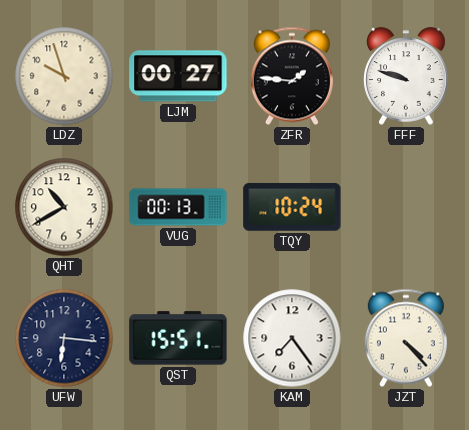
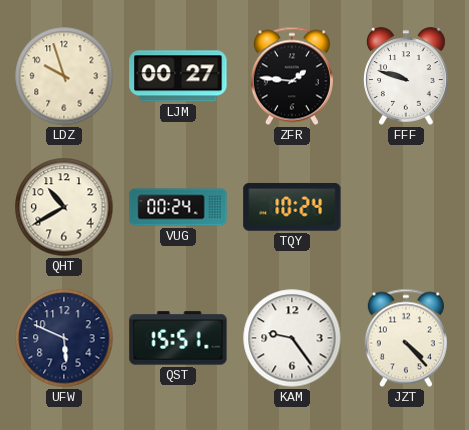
VUG: 00:13 -> 00:24 (178, 207)
UFW: 6:16 -> 5:49 (64, 338)
KAM: 7:24 -> 9:24 (292, 338)
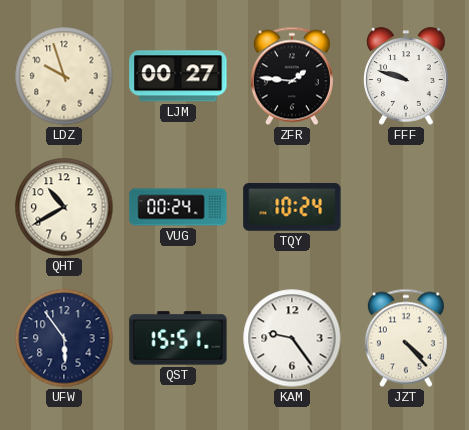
UFW: 5:49 -> 5:54 (64, 338)
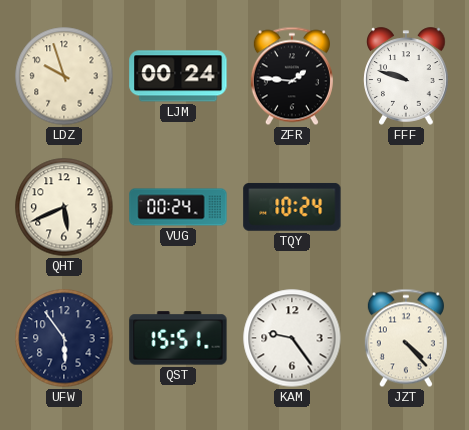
LJM: 00:27 -> 00:24 (178, 76)
QHT: 10:40 -> 5:41 (64, 207)
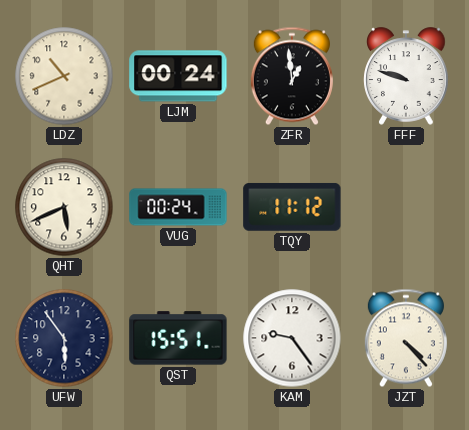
LDZ: 9:57 -> 10:41 (64, 76)
ZFR: 1:46 -> 12:59 (292, 76)
TQY: 10:24 -> 11:12 (292, 207)
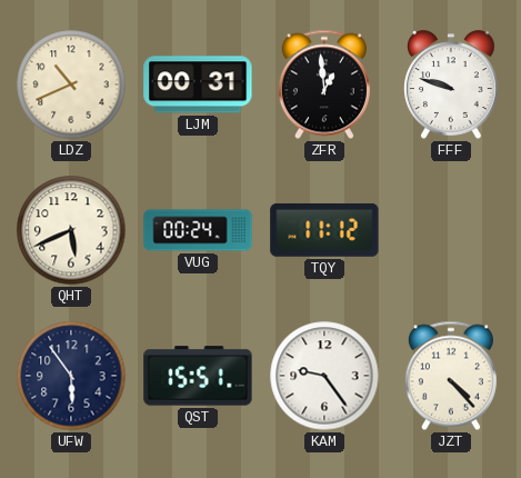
LJM: 00:24 -> 00:31 (198, 84)
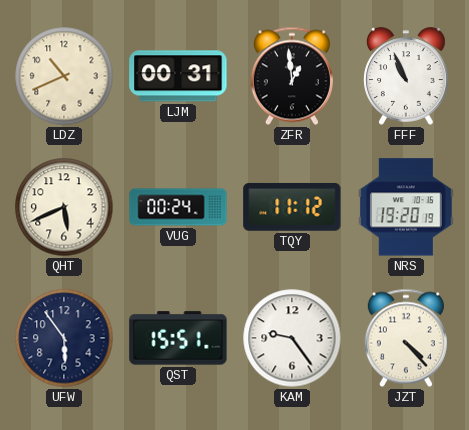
FFF: 9:48 -> 10:56 (406, 76)
NRS: none -> 19:20 (406, 207)
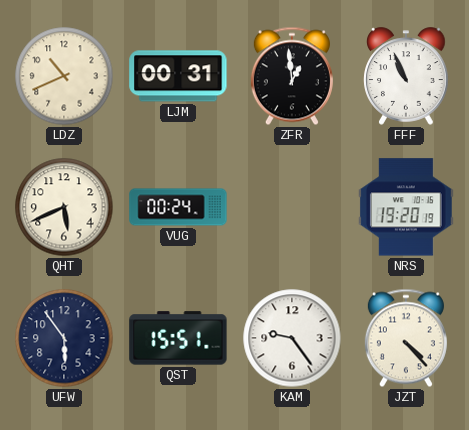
TQY: 11:12 -> none (292, 207)
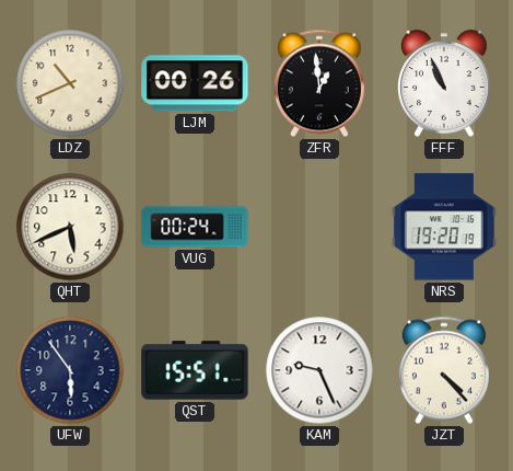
LJM: 00:31 -> 00:26 (195, 83)
KAM: 9:24 -> 9:26 (319, 370)
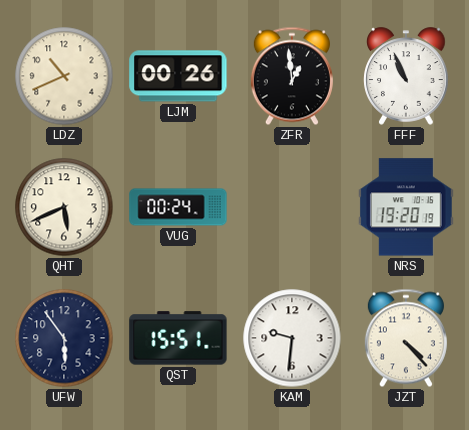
KAM: 9:26 -> 9:31 (292, 338)
